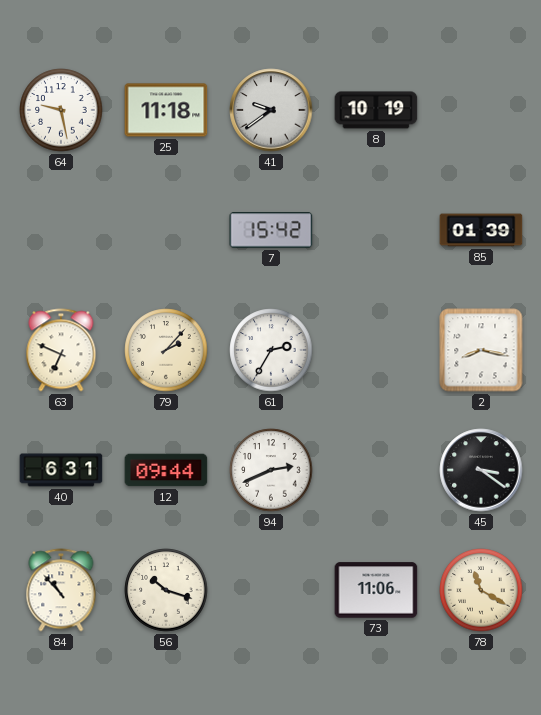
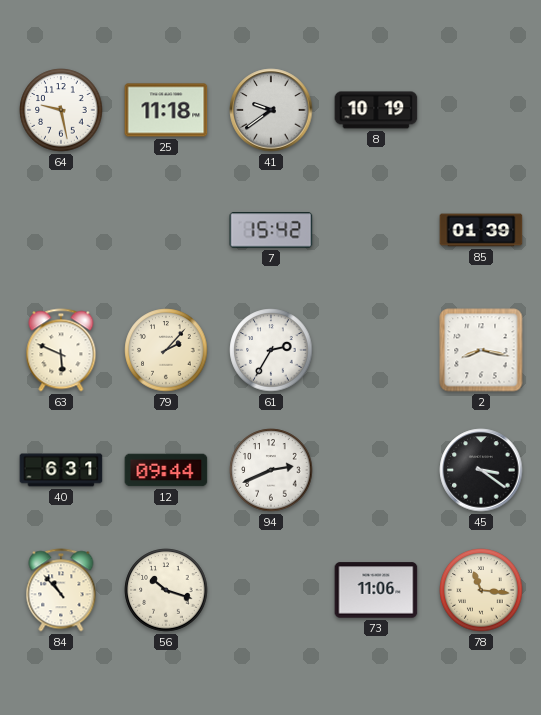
63: 6:49 -> 5:49 (61, 350)
78: 11:20 -> 11:16 (481, 590)
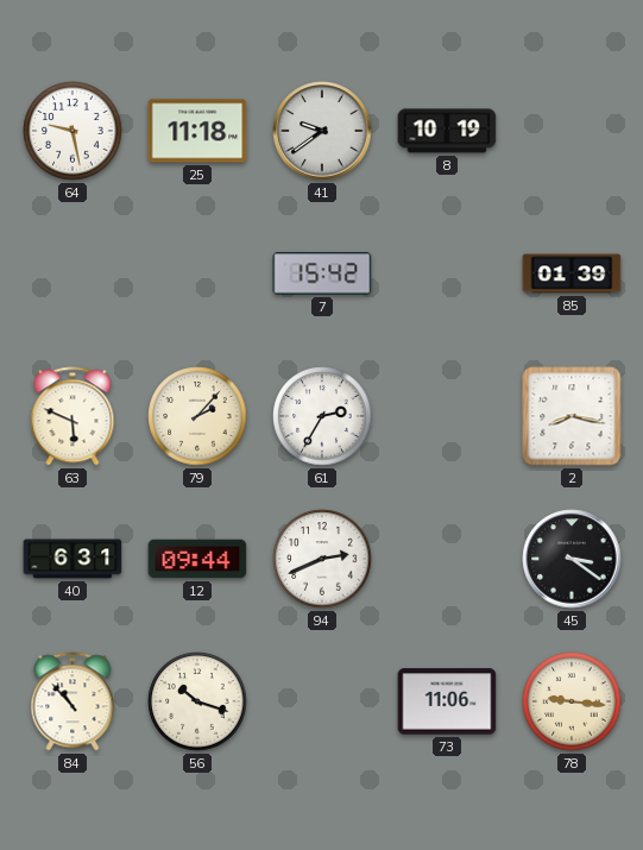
78: 11:16 -> 9:16 (572, 701)
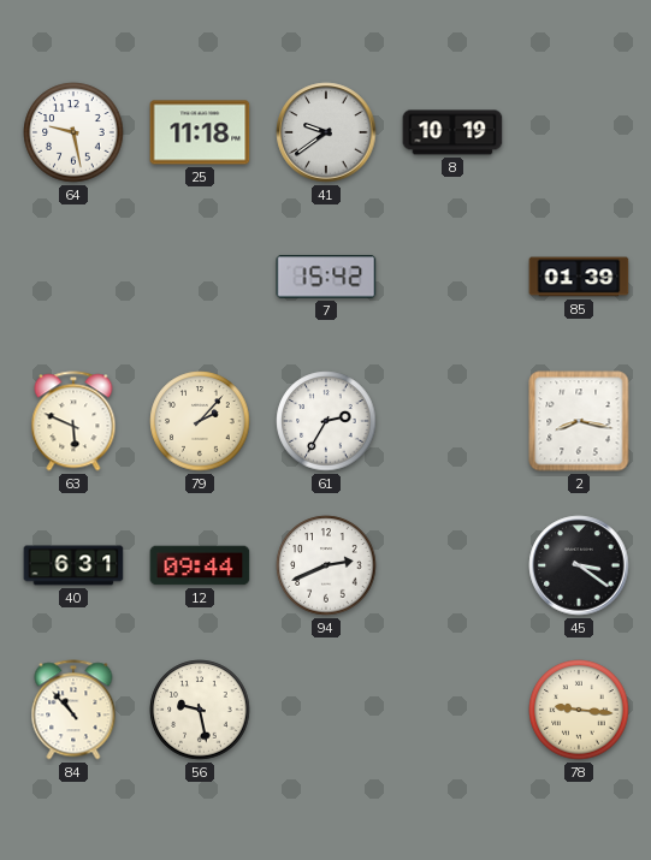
56: 10:18 -> 9:28 (200, 710)
73: 11:06 -> none (447, 701)
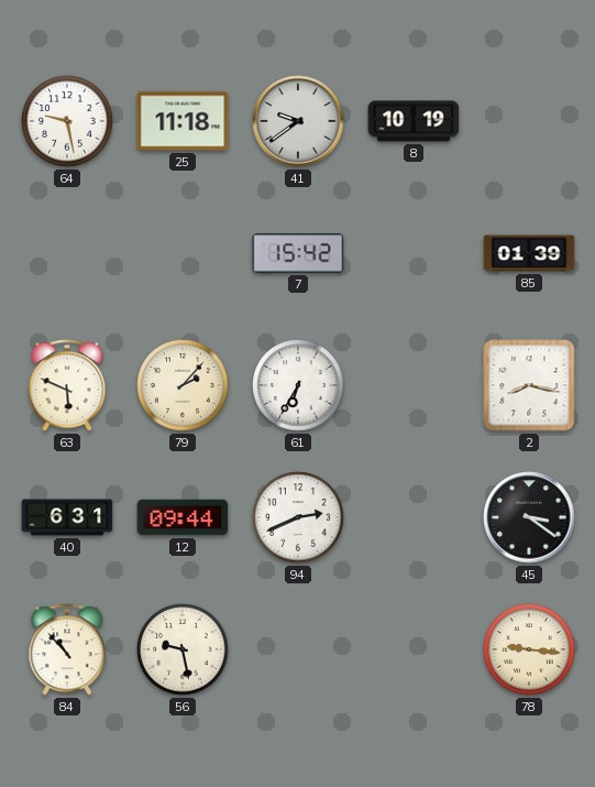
61: 2:35 -> 6:35 (298, 385)
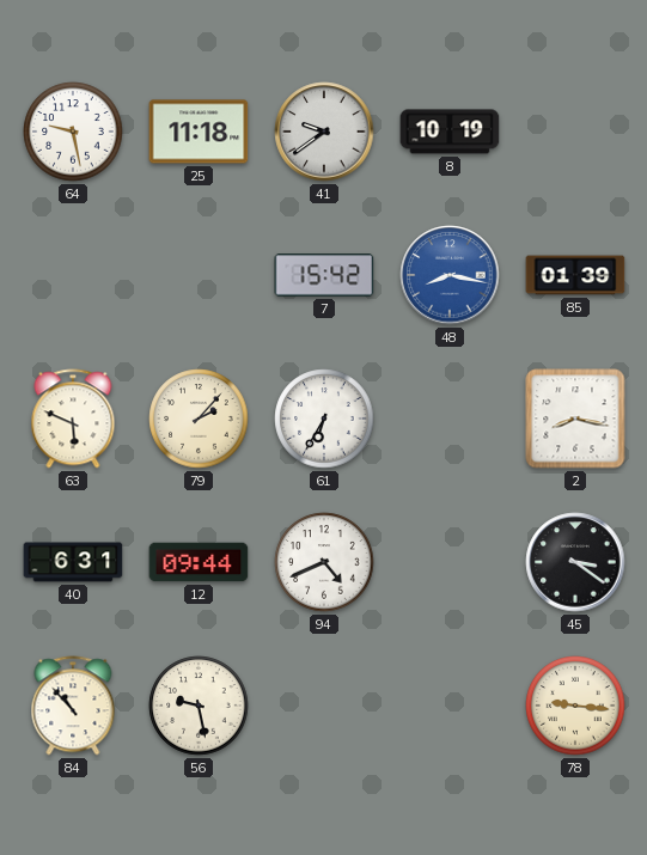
48: none -> 8:17 (450, 275)
94: 2:41 -> 4:41 (324, 562)
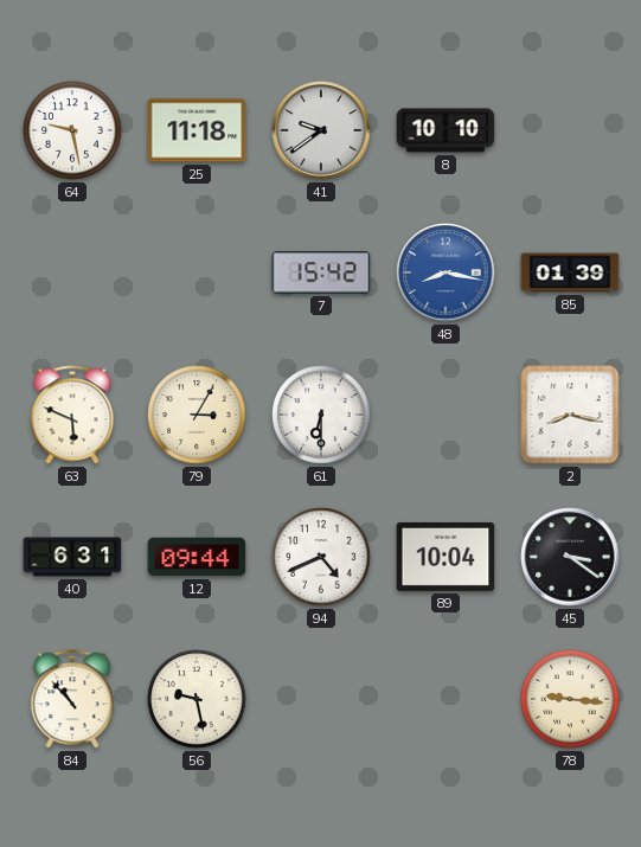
8: 10:19 -> 10:10 (446, 130)
79: 2:07 -> 3:05 (197, 415)
61: 6:35 -> 6:30 (321, 415)
89: none -> 10:04 (446, 557)
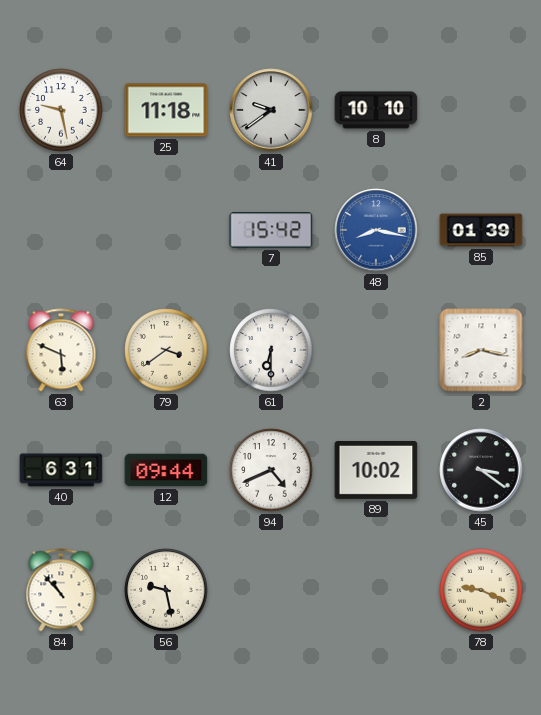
79: 3:05 -> 3:39 (166, 350)
89: 10:04 -> 10:02 (376, 470)
78: 9:16 -> 9:19 (481, 590)
